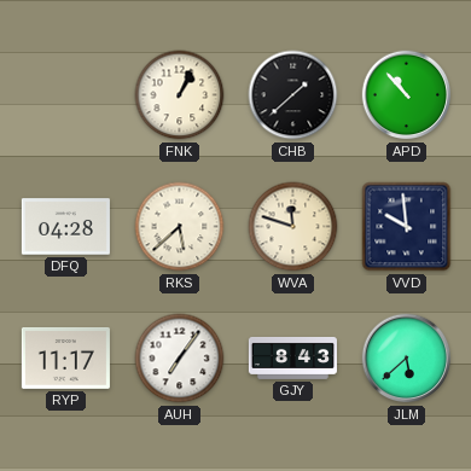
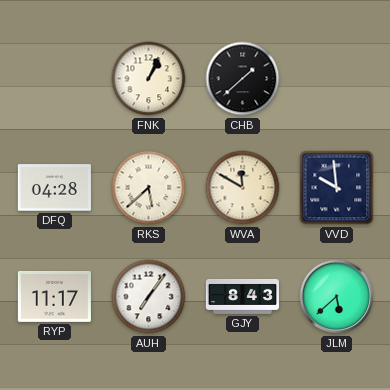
APD: 10:53 -> none (407, 95)
WVA: 11:48 -> 11:50 (243, 188)
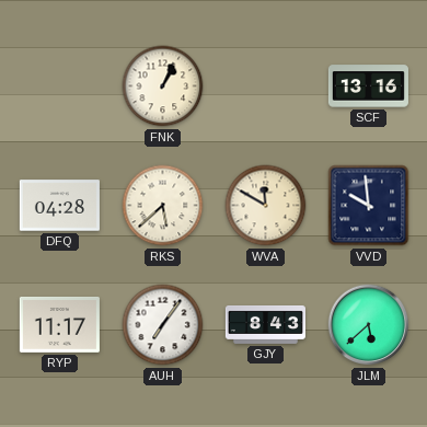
CHB: 1:38 -> none (243, 79)
SCF: none -> 13:16 (368, 86)
